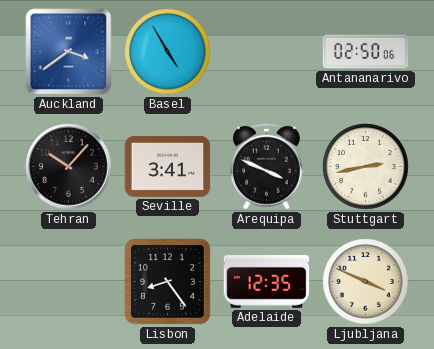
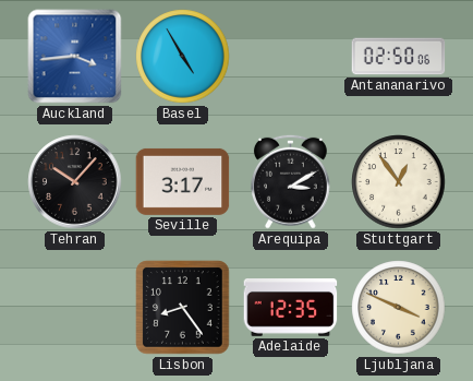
Auckland: 3:39 -> 3:44 (75, 57)
Seville: 3:41 -> 3:17 (183, 181)
Arequipa: 3:49 -> 3:10 (291, 181)
Stuttgart: 2:43 -> 12:54 (399, 182)
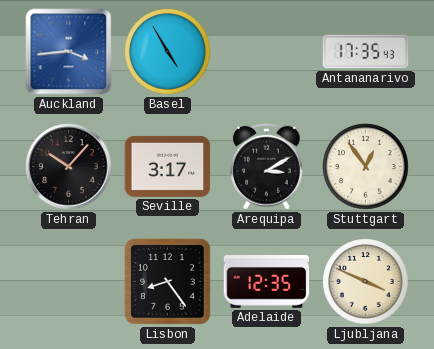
Antananarivo: 02:50 -> 17:35 (366, 52)
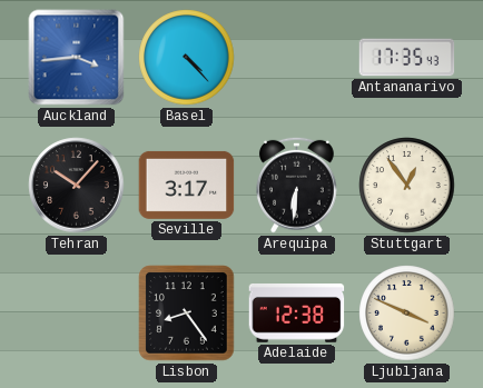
Basel: 4:55 -> 4:23 (187, 58)
Arequipa: 3:10 -> 6:31 (297, 185)
Adelaide: 12:35 -> 12:38 (297, 314)
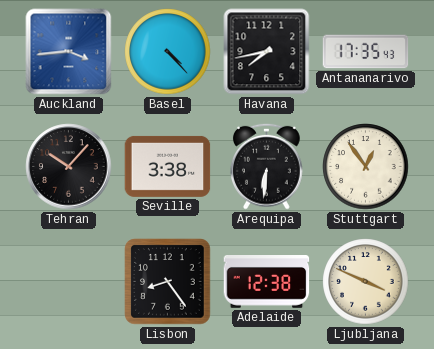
Havana: none -> 7:43 (267, 52)
Seville: 3:17 -> 3:38 (168, 166)
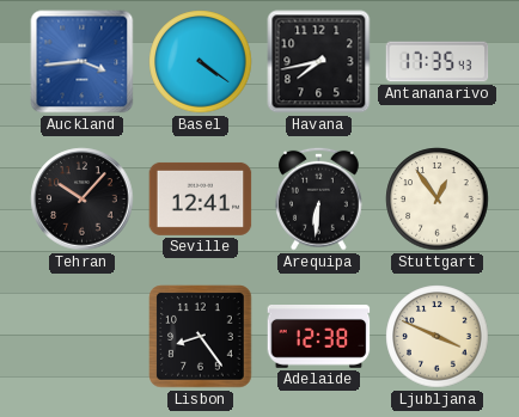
Basel: 4:23 -> 4:21 (201, 62)
Seville: 3:38 -> 12:41 (201, 198)
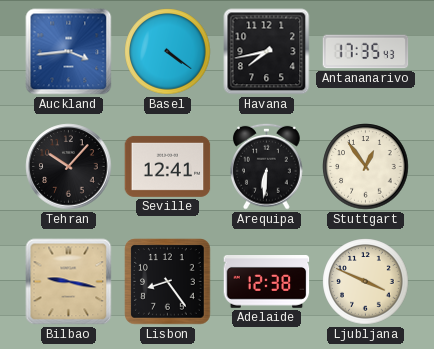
Bilbao: none -> 9:17 (69, 282)
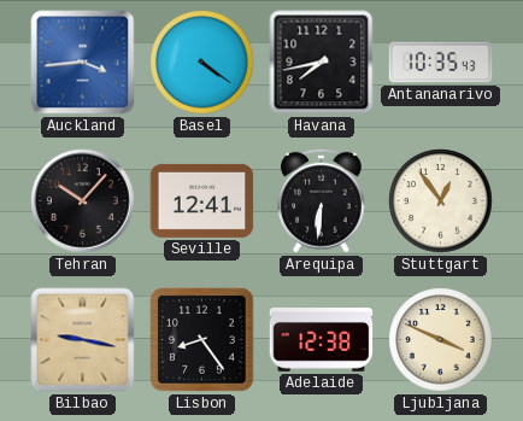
Antananarivo: 17:35 -> 10:35 (441, 63)
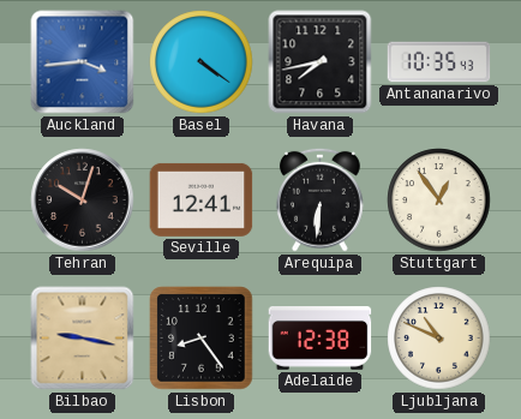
Tehran: 10:07 -> 10:03 (83, 200)
Ljubljana: 3:49 -> 10:49 (439, 339)
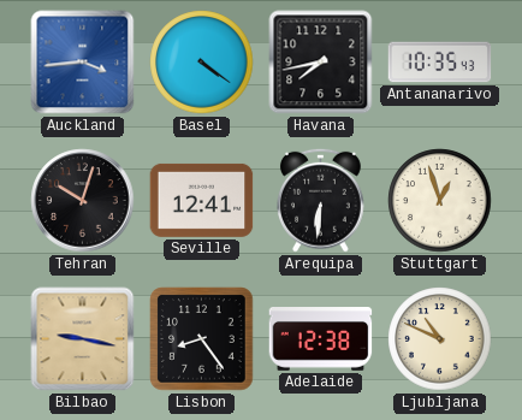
Stuttgart: 12:54 -> 12:57 (440, 201)
